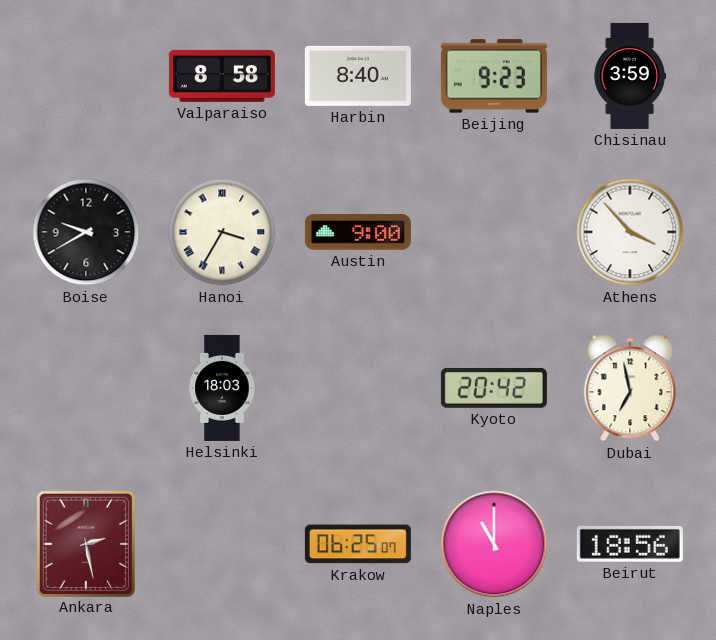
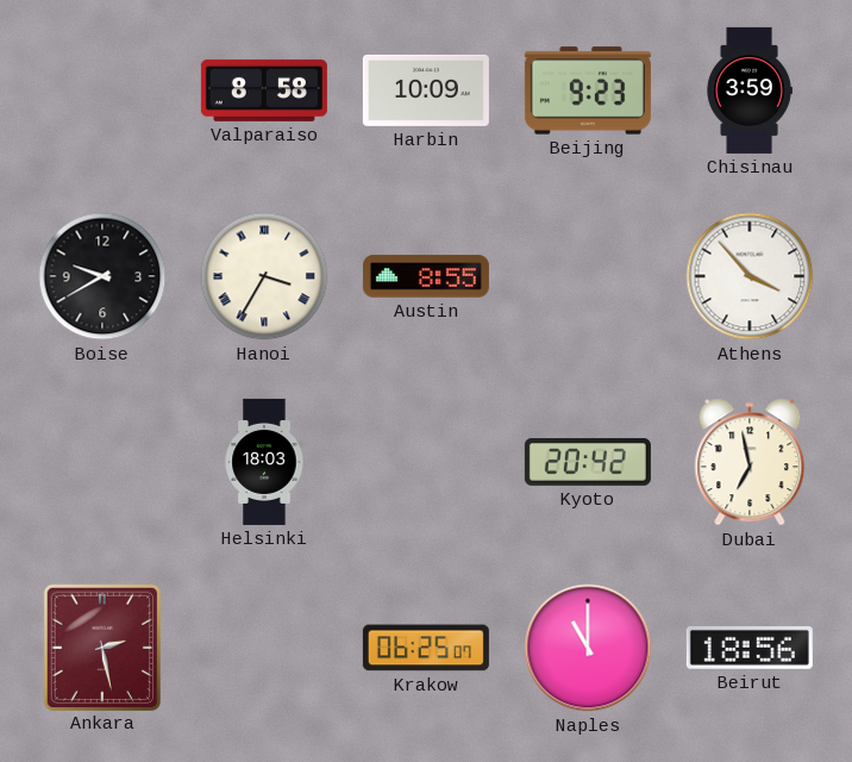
Harbin: 8:40 -> 10:09 (426, 90)
Austin: 9:00 -> 8:55 (426, 276)
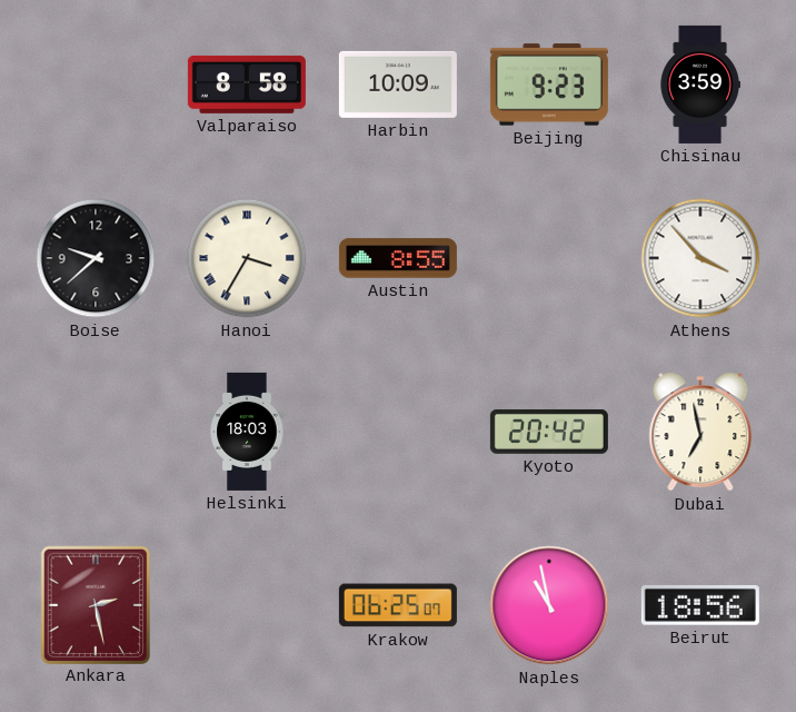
Boise: 9:40 -> 9:38 (96, 258)
Naples: 11:00 -> 10:58 (549, 605)
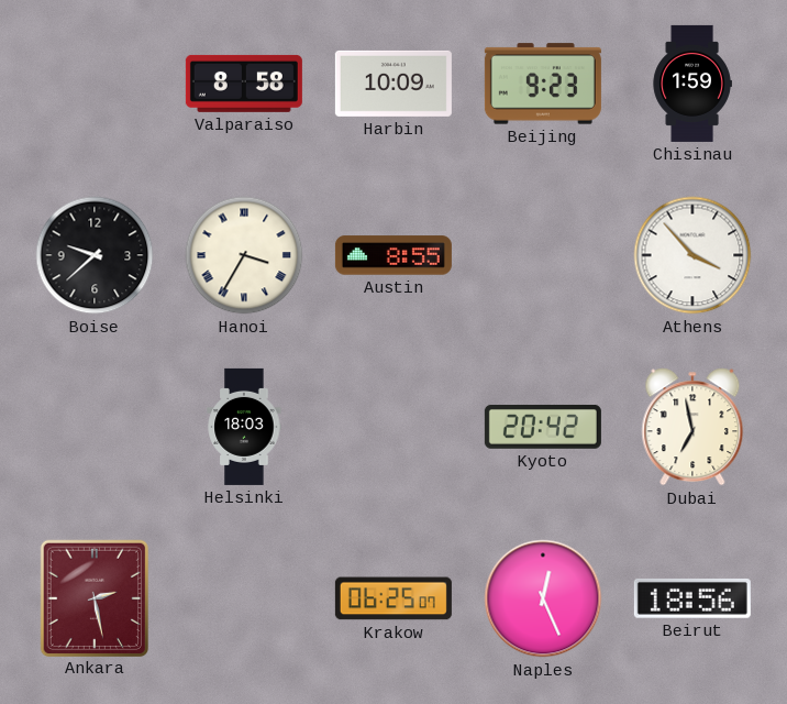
Chisinau: 3:59 -> 1:59 (692, 84)
Naples: 10:58 -> 12:26 (543, 598)
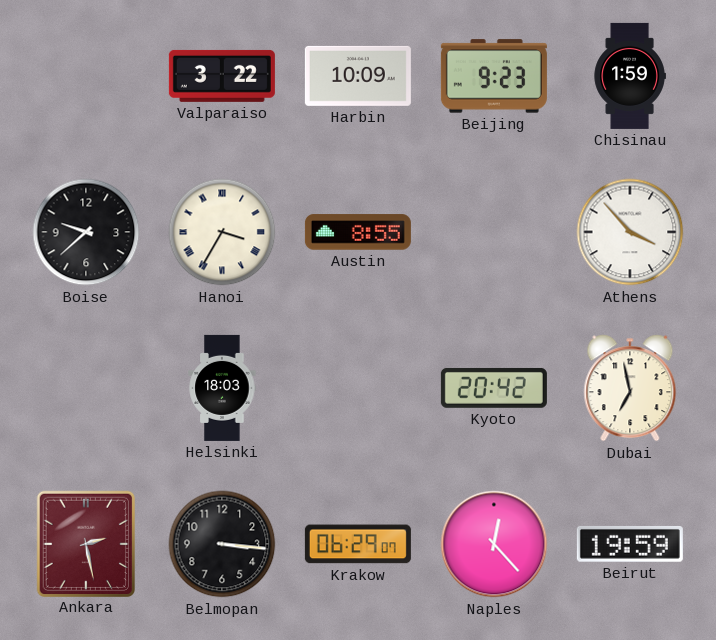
Valparaiso: 8:58 -> 3:22 (222, 76)
Belmopan: none -> 3:16 (222, 544)
Krakow: 06:25 -> 06:29 (358, 544)
Naples: 12:26 -> 12:23 (494, 544)
Beirut: 18:56 -> 19:59 (630, 544)
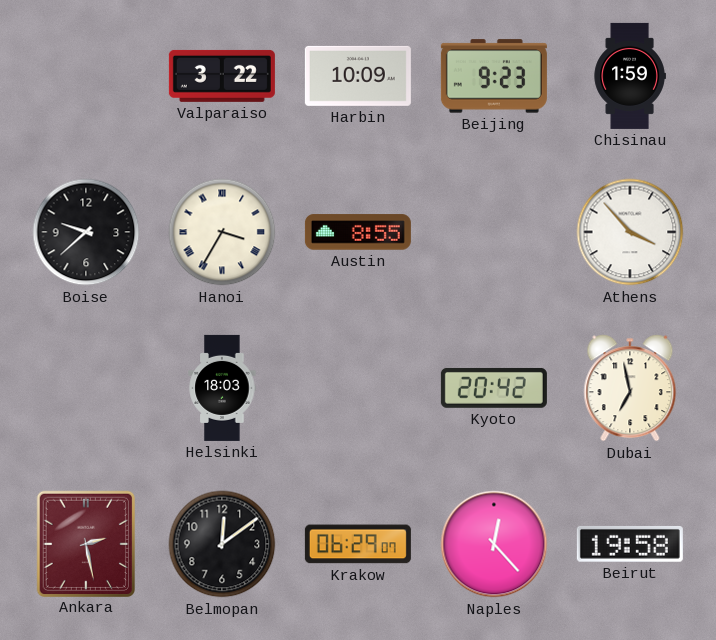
Belmopan: 3:16 -> 12:09 (222, 544)
Beirut: 19:59 -> 19:58 (630, 544)
